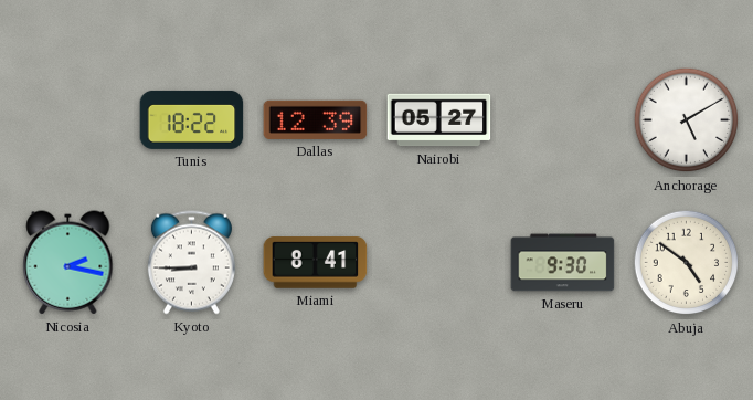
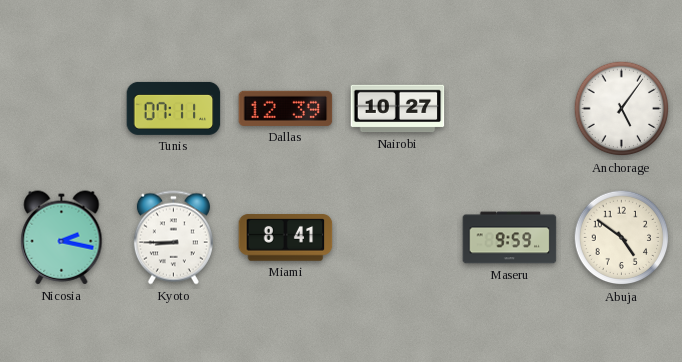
Tunis: 18:22 -> 07:11 (174, 108)
Nairobi: 05:27 -> 10:27 (398, 109)
Anchorage: 5:10 -> 5:06 (622, 109)
Maseru: 9:30 -> 9:59 (510, 238)
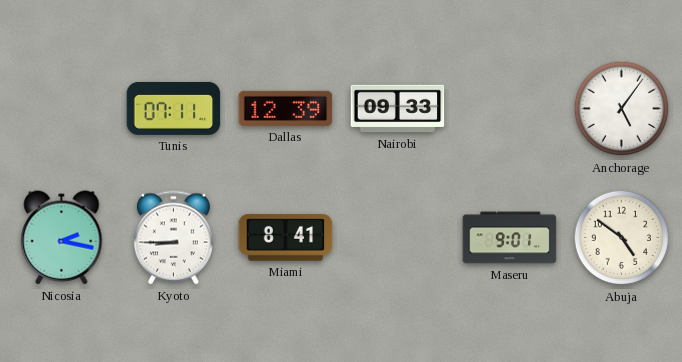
Nairobi: 10:27 -> 09:33 (398, 109)
Maseru: 9:59 -> 9:01 (510, 238)
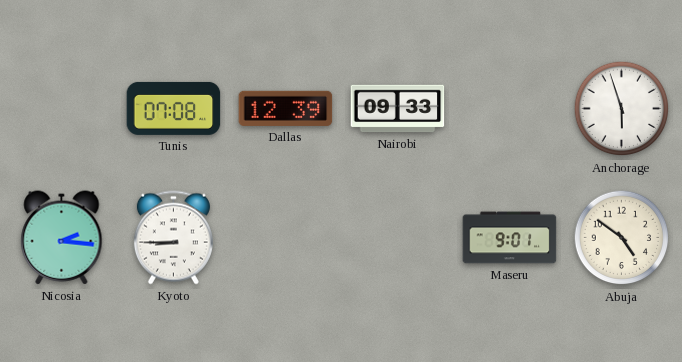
Tunis: 07:11 -> 07:08 (174, 108)
Anchorage: 5:06 -> 5:57 (622, 109)
Nicosia: 2:17 -> 2:16 (62, 238)
Miami: 8:41 -> none (286, 238)
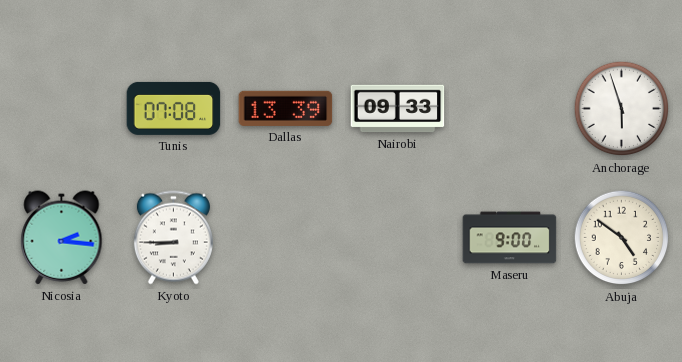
Dallas: 12:39 -> 13:39 (286, 108)
Maseru: 9:01 -> 9:00 (510, 238)
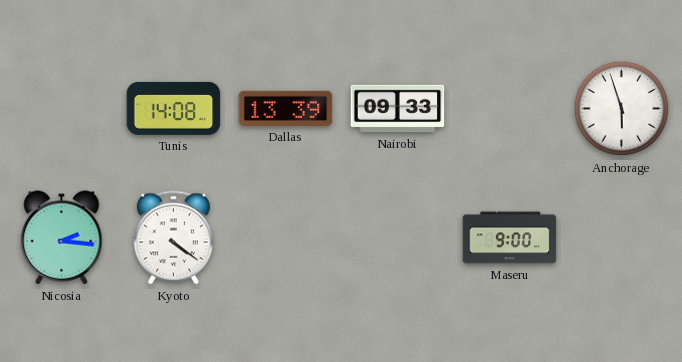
Tunis: 07:08 -> 14:08 (174, 108)
Kyoto: 8:45 -> 4:21 (173, 238)
Abuja: 4:51 -> none (622, 238)
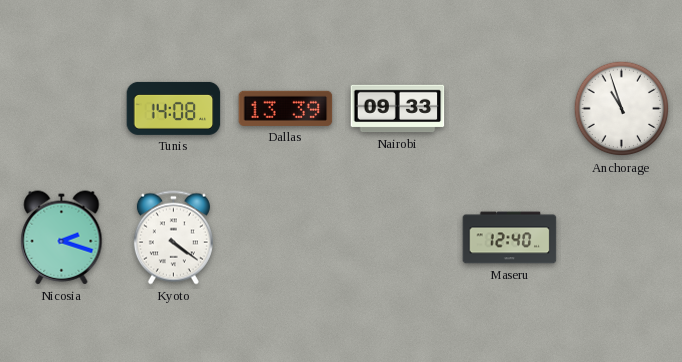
Anchorage: 5:57 -> 10:57 (622, 109)
Nicosia: 2:16 -> 2:18 (62, 238)
Maseru: 9:00 -> 12:40 (510, 238)
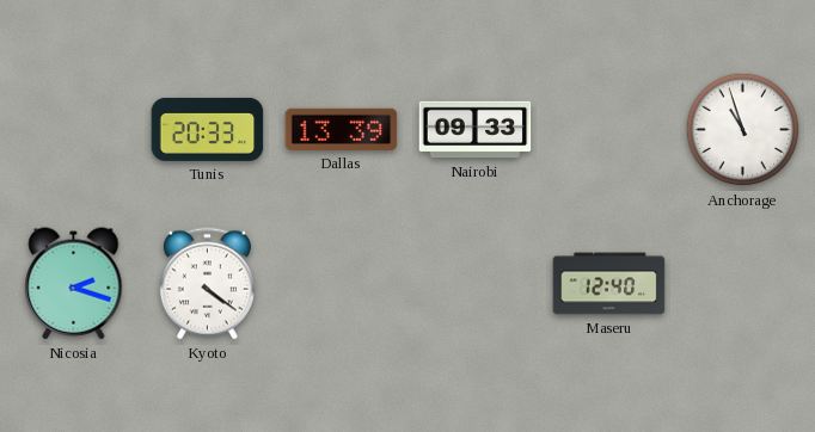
Tunis: 14:08 -> 20:33 (208, 129)
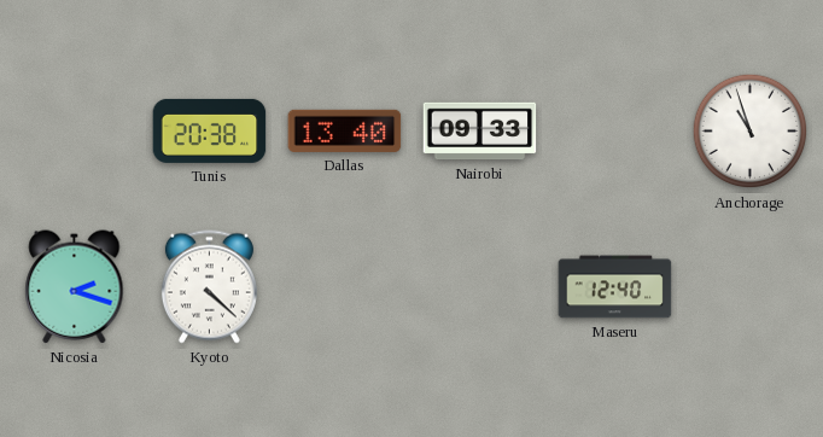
Tunis: 20:33 -> 20:38 (210, 130)
Dallas: 13:39 -> 13:40 (345, 130)
Kyoto: 4:21 -> 4:22 (209, 287)
